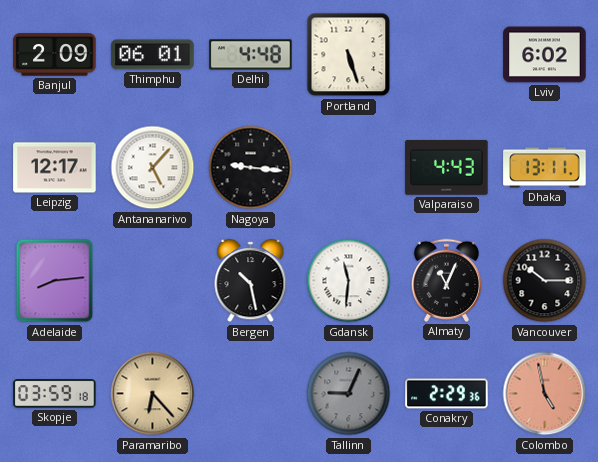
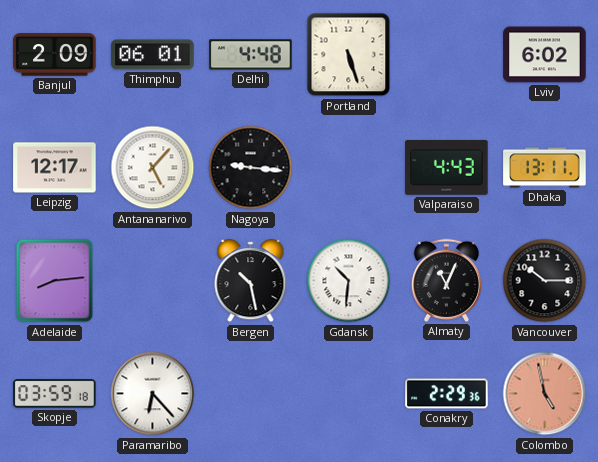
Gdansk: 11:31 -> 10:31 (349, 281)
Paramaribo dial: champagne -> white (153, 394)
Tallinn: 9:04 -> none (349, 394)
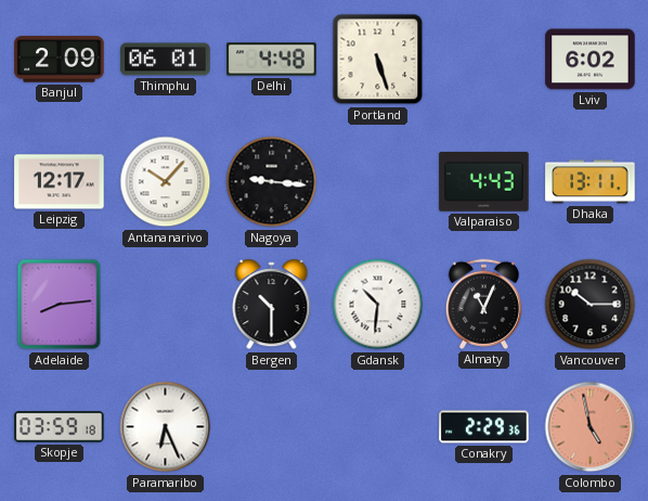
Antananarivo: 5:07 -> 10:07 (166, 182)
Bergen: 10:28 -> 10:30 (272, 305)
Paramaribo: 6:23 -> 6:26 (166, 427)
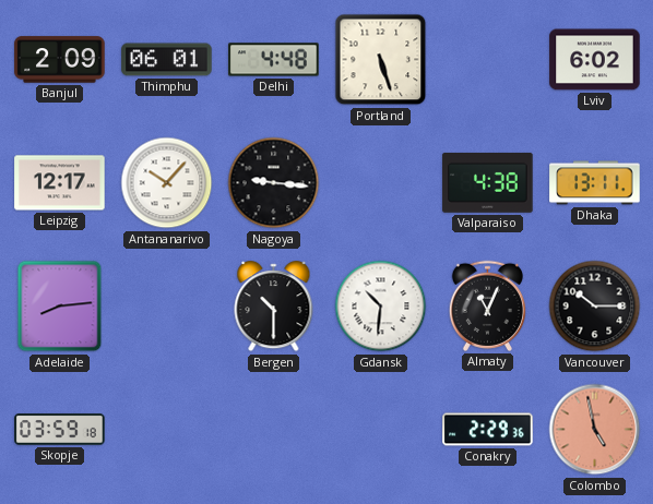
Valparaiso: 4:43 -> 4:38 (488, 182)
Paramaribo: 6:26 -> none (166, 427)
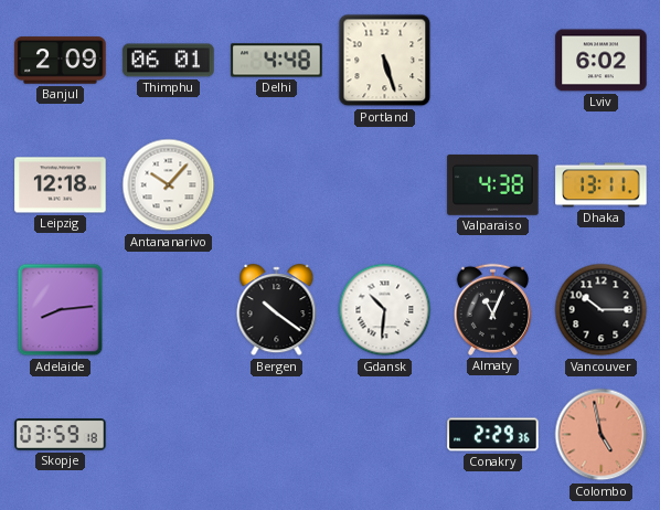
Leipzig: 12:17 -> 12:18 (61, 185)
Nagoya: 9:16 -> none (274, 183)
Bergen: 10:30 -> 10:21 (277, 310)
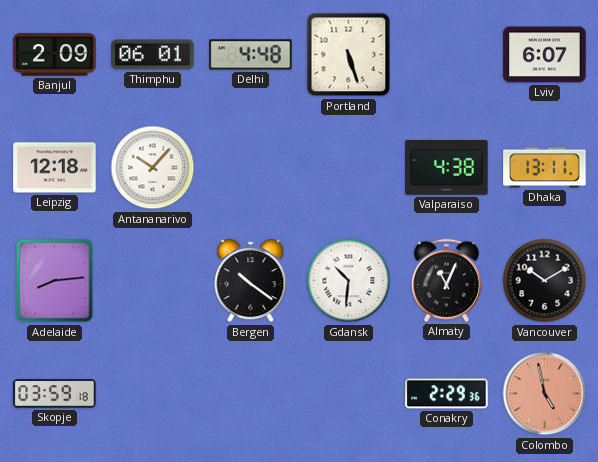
Lviv: 6:02 -> 6:07 (545, 55)
Vancouver: 10:15 -> 10:10 (545, 281)
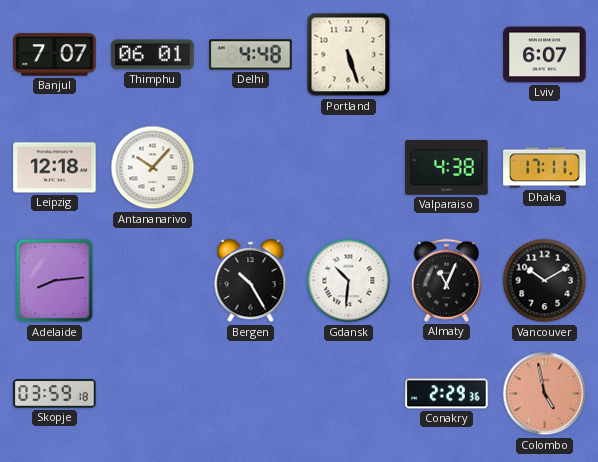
Banjul: 2:09 -> 7:07 (55, 55)
Dhaka: 13:11 -> 17:11 (545, 168)
Bergen: 10:21 -> 10:25 (251, 281)
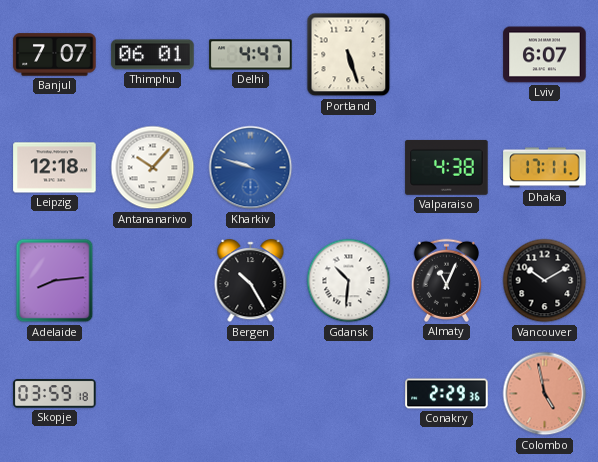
Delhi: 4:48 -> 4:47 (251, 55)
Kharkiv: none -> 9:48 (251, 168)
